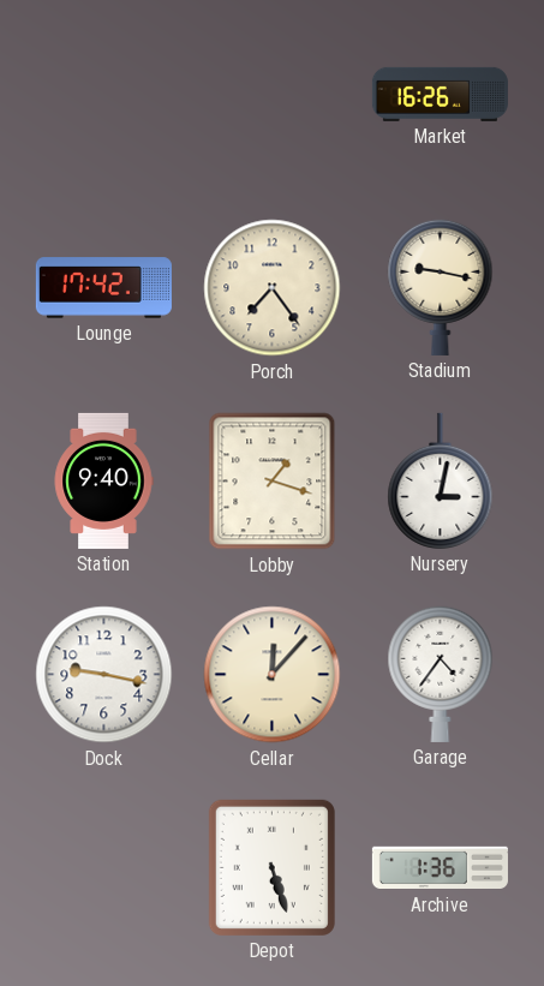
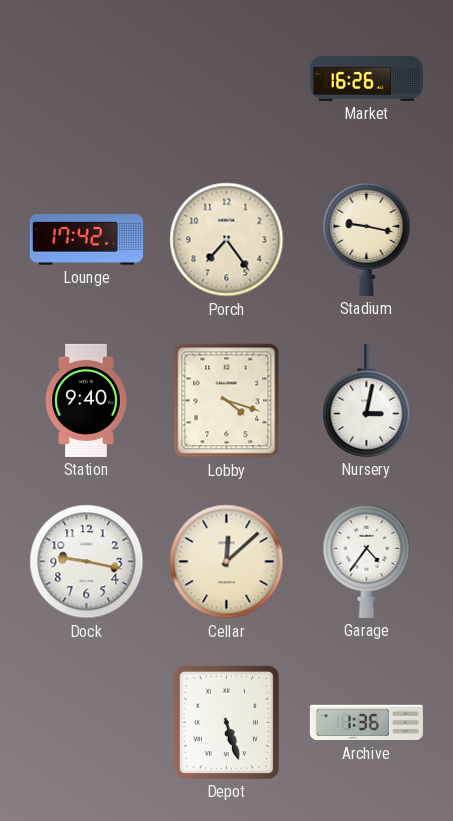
Lobby: 1:18 -> 4:18 (227, 401)
Cellar: 12:07 -> 12:08 (227, 562)
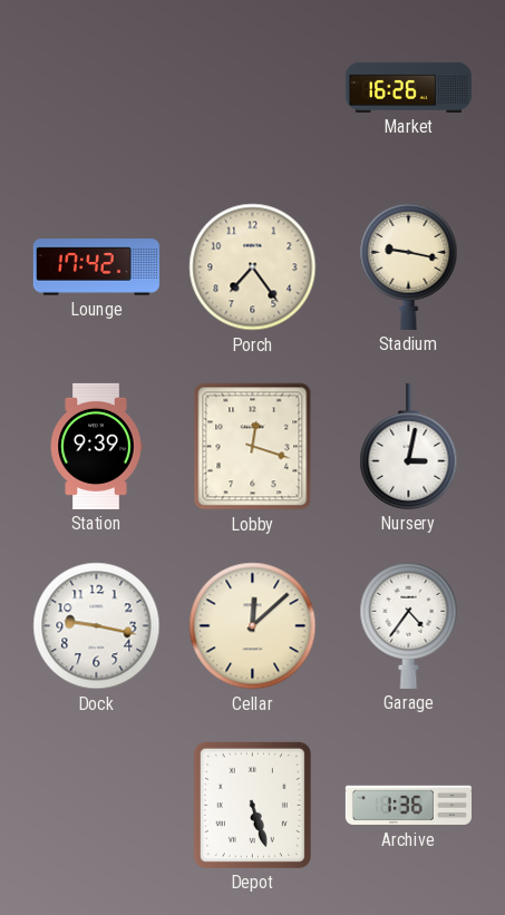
Station: 9:40 -> 9:39 (96, 446)
Lobby: 4:18 -> 12:18 (253, 447)
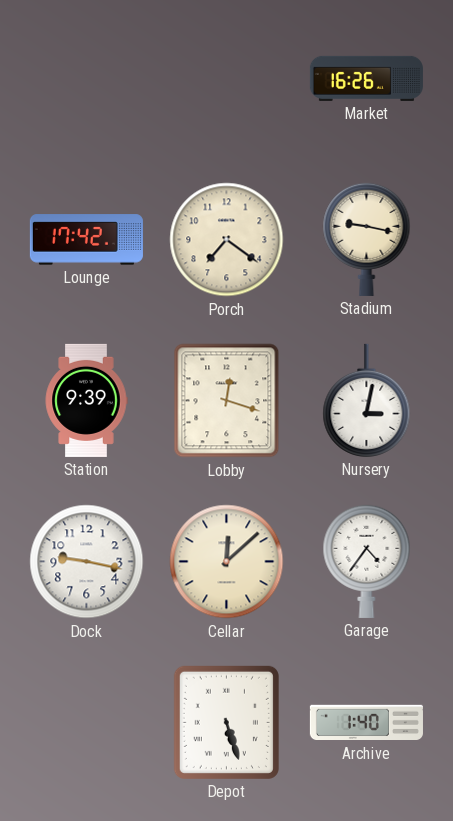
Porch: 7:24 -> 7:21 (227, 240)
Archive: 1:36 -> 1:40 (366, 723)
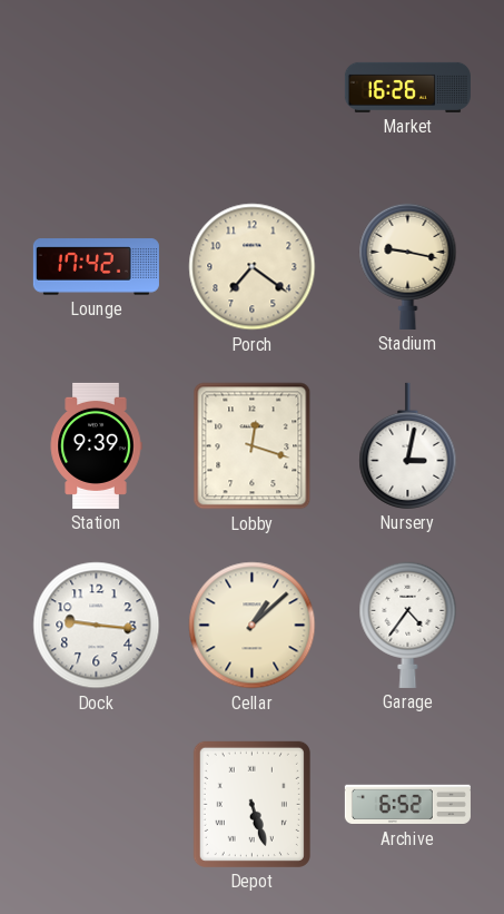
Dock: 9:17 -> 9:16 (97, 626)
Cellar: 12:08 -> 1:08 (253, 626)
Archive: 1:40 -> 6:52 (407, 805)
